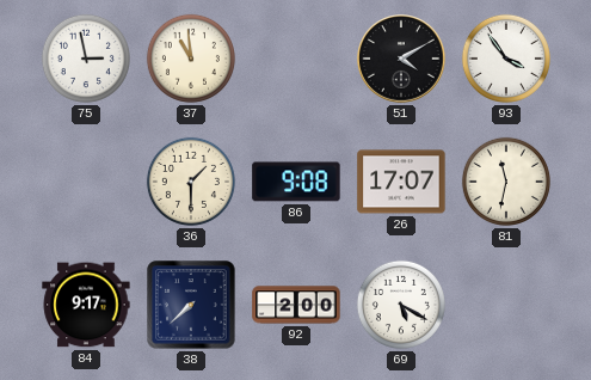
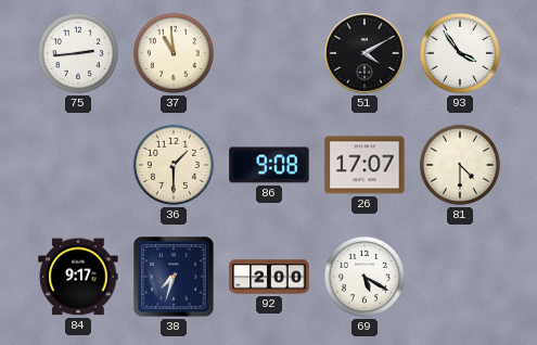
75: 2:58 -> 2:44 (78, 53)
81: 11:32 -> 4:30 (460, 165)
38: 7:38 -> 7:33 (174, 277)
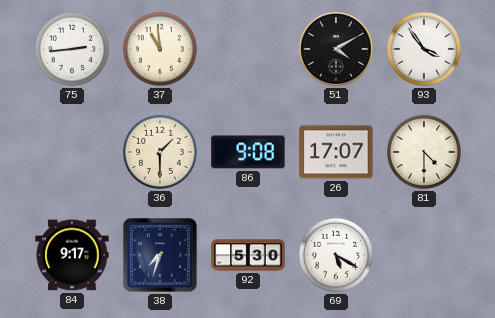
92: 2:00 -> 5:30 (248, 255)
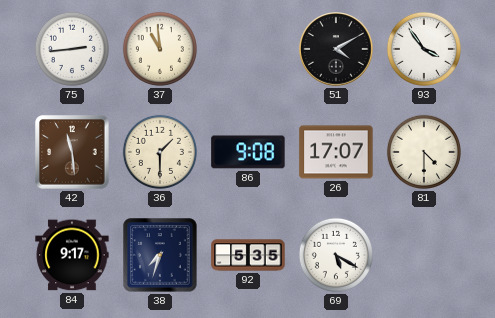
42: none -> 11:29 (72, 152)
92: 5:30 -> 5:35 (248, 255)
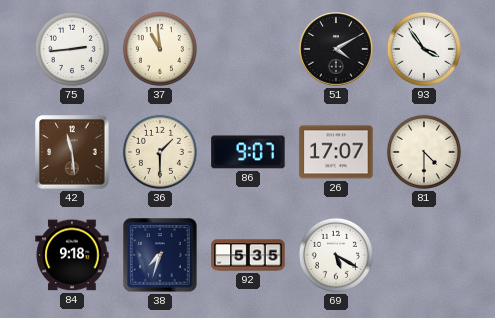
86: 9:08 -> 9:07 (248, 152)
84: 9:17 -> 9:18 (72, 255)
